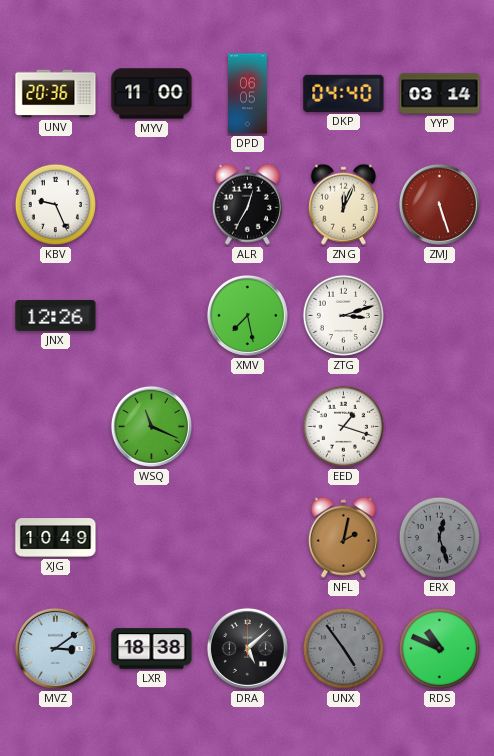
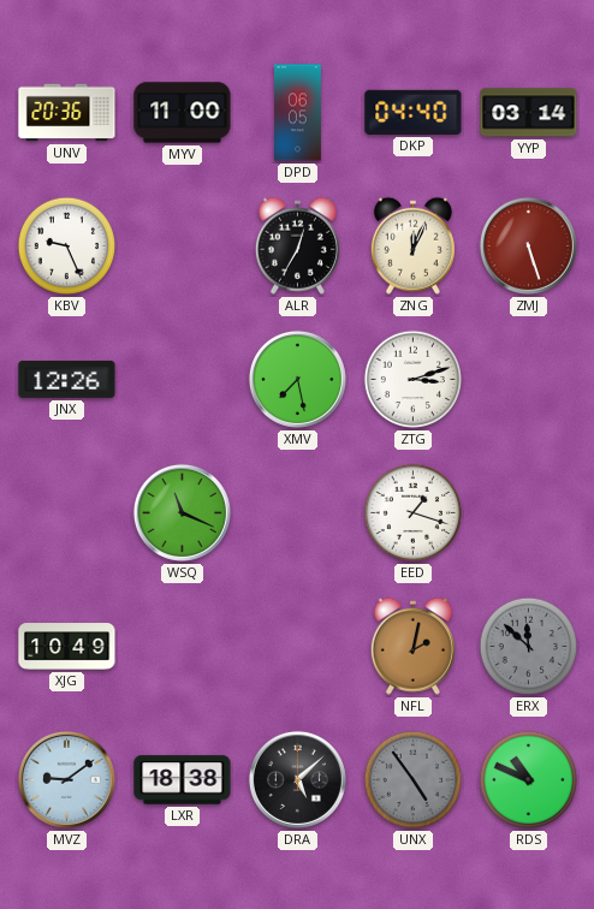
ERX: 12:27 -> 11:52 (529, 647)
MVZ: 3:09 -> 9:09 (66, 779)
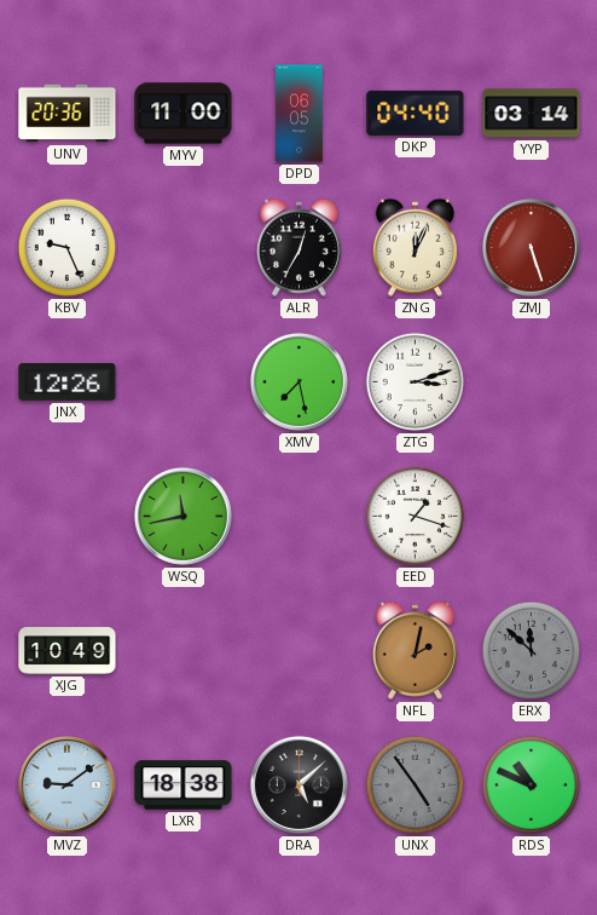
WSQ: 11:19 -> 11:43 (182, 516)
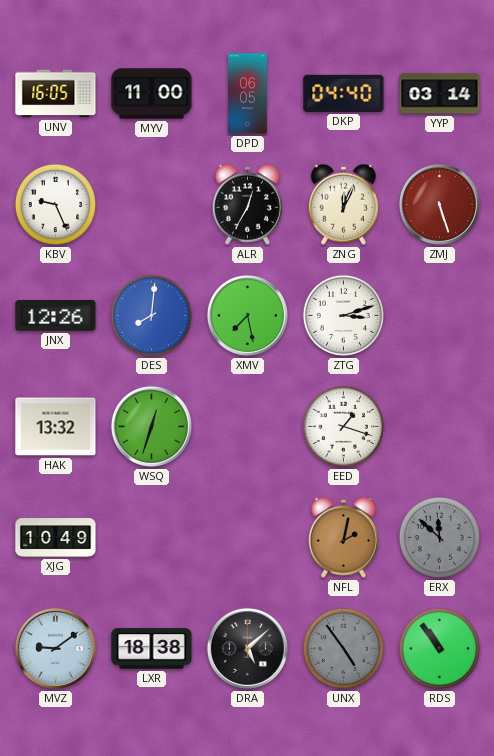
UNV: 20:36 -> 16:05 (56, 94)
DES: none -> 8:01 (152, 316)
HAK: none -> 13:32 (56, 427)
WSQ: 11:43 -> 12:33 (151, 426)
RDS: 10:49 -> 10:54 (440, 649)
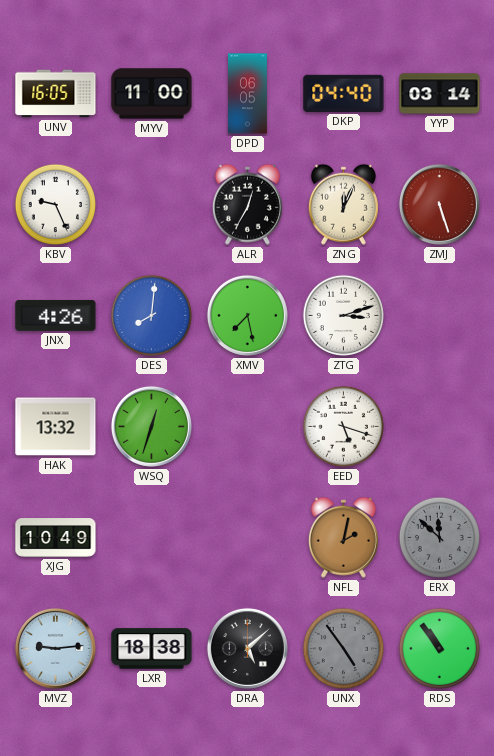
JNX: 12:26 -> 4:26 (56, 316)
EED: 1:18 -> 5:18 (344, 427)
MVZ: 9:09 -> 9:14 (55, 648)
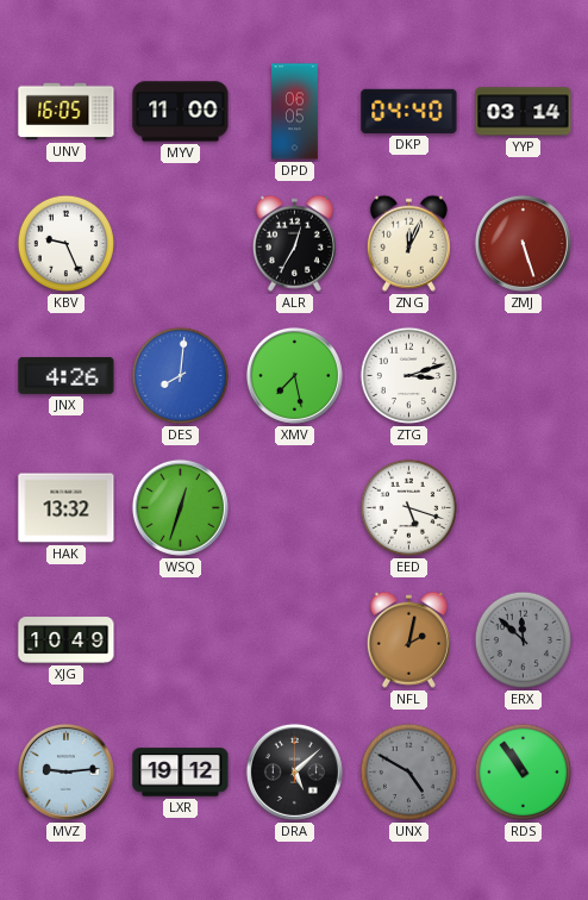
LXR: 18:38 -> 19:12 (181, 773)
UNX: 4:54 -> 4:50 (409, 773)
